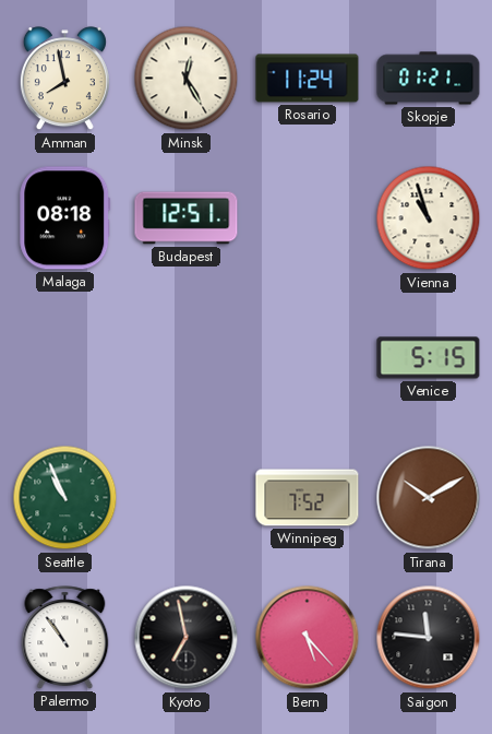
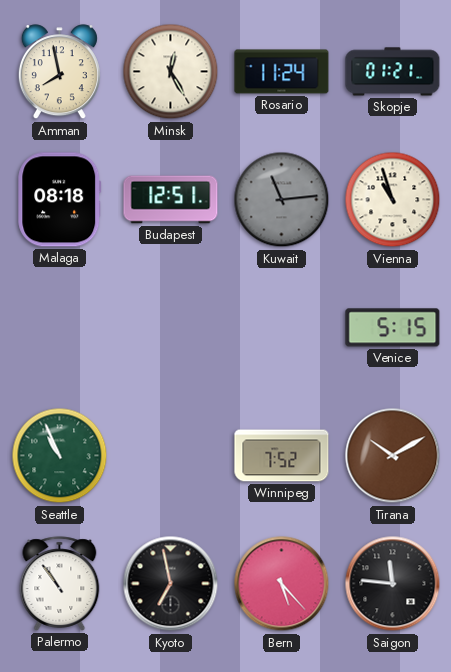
Kuwait: none -> 11:14 (282, 200)
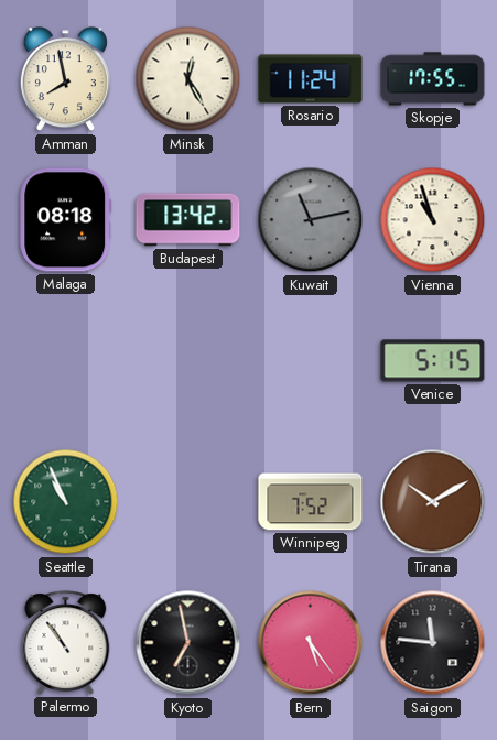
Skopje: 01:21 -> 17:55 (433, 79)
Budapest: 12:51 -> 13:42 (188, 220)
Kuwait: 11:14 -> 11:13 (311, 220)
Bern: 5:23 -> 5:24 (311, 643)
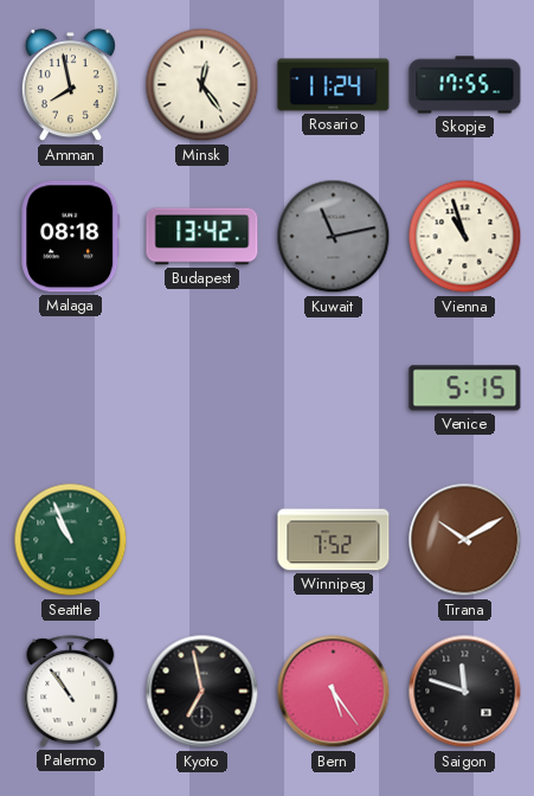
Minsk: 12:25 -> 12:24 (202, 85)
Saigon: 11:46 -> 11:48 (465, 692)
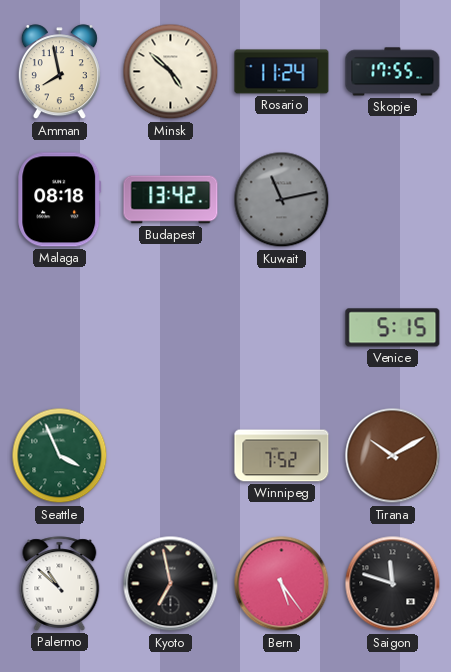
Minsk: 12:24 -> 4:52 (171, 72)
Vienna: 10:57 -> none (465, 237)
Seattle: 10:56 -> 3:56 (60, 456)
Palermo: 10:54 -> 10:52 (60, 584)
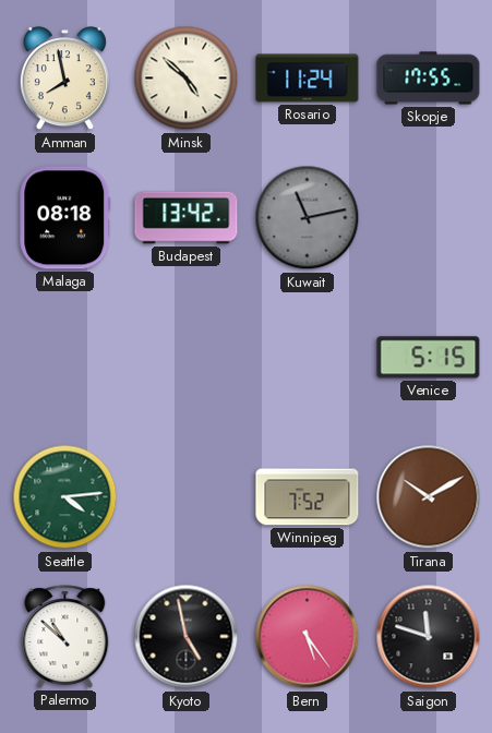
Seattle: 3:56 -> 4:14 (65, 497)
Kyoto: 6:58 -> 4:58 (187, 637)
